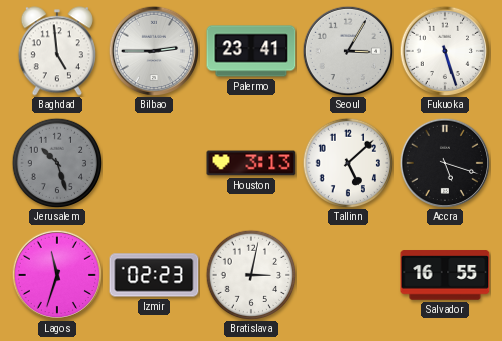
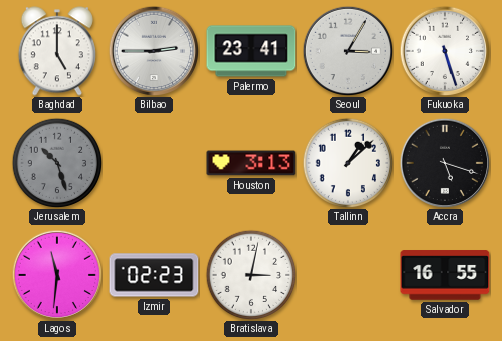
Baghdad: 4:59 -> 5:00 (57, 51)
Tallinn: 5:08 -> 1:08 (348, 163)
Lagos: 11:33 -> 11:31 (57, 275)
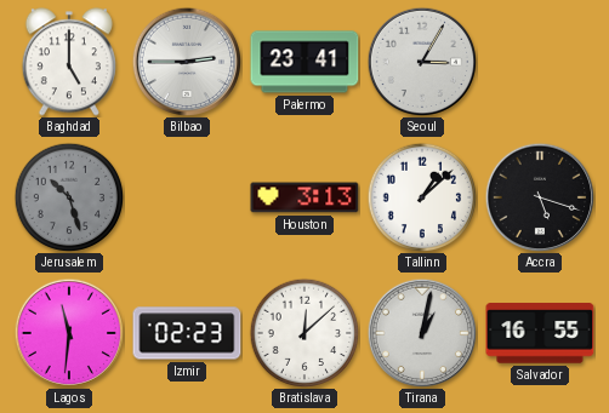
Fukuoka: 5:27 -> none (445, 51)
Bratislava: 3:02 -> 12:08 (304, 333)
Tirana: none -> 1:02 (422, 333)
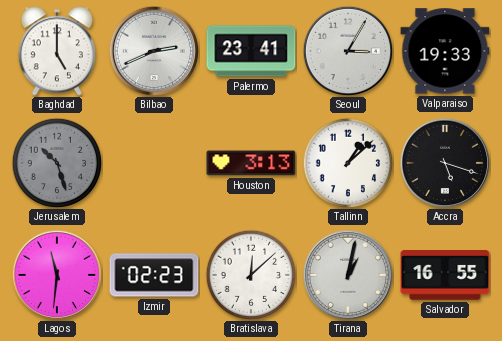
Bilbao: 2:45 -> 2:41 (154, 51)
Valparaiso: none -> 19:33 (445, 51)
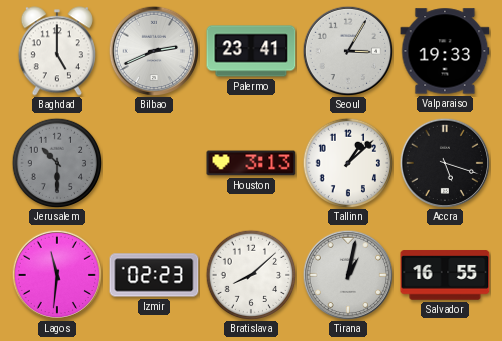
Jerusalem: 10:27 -> 10:30 (57, 163)
Bratislava: 12:08 -> 8:08 (251, 275)
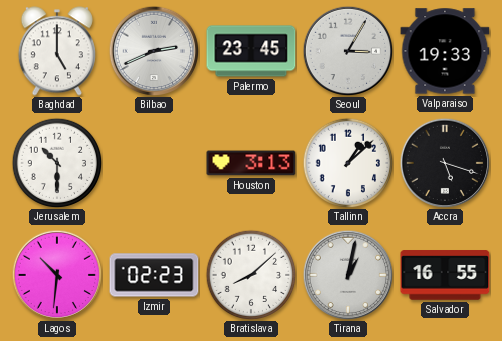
Palermo: 23:41 -> 23:45 (251, 51)
Jerusalem dial: grey -> white (57, 163)
Lagos: 11:31 -> 10:31 (57, 275)
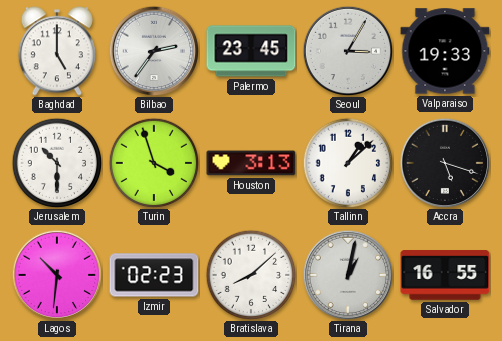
Bilbao: 2:41 -> 2:36 (154, 51)
Turin: none -> 3:57 (154, 163)
